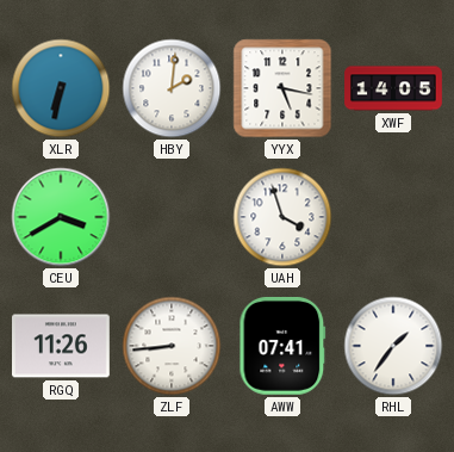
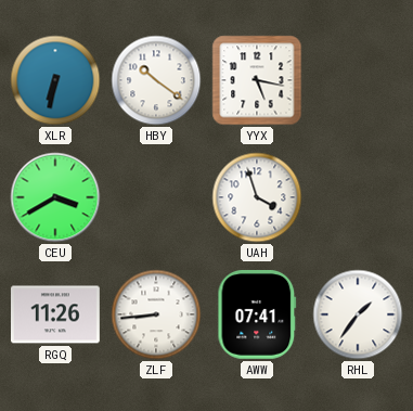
HBY: 2:01 -> 10:21 (156, 80)
XWF: 14:05 -> none (393, 88)
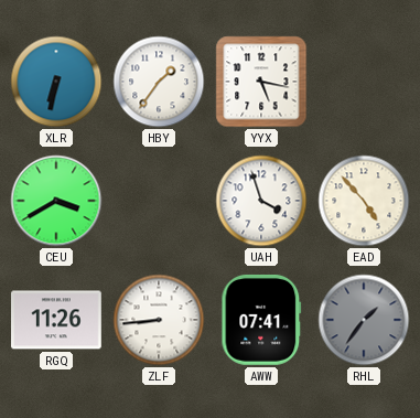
HBY: 10:21 -> 1:36 (159, 82)
EAD: none -> 4:53 (364, 201)
RHL dial: white -> grey (364, 320)
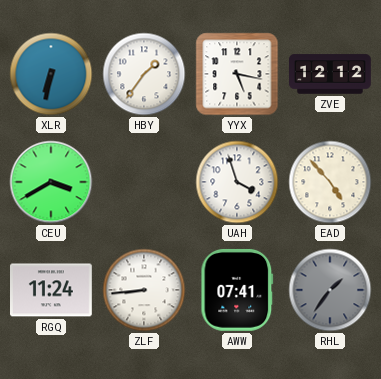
ZVE: none -> 12:12 (330, 74)
RGQ: 11:26 -> 11:24 (52, 290)
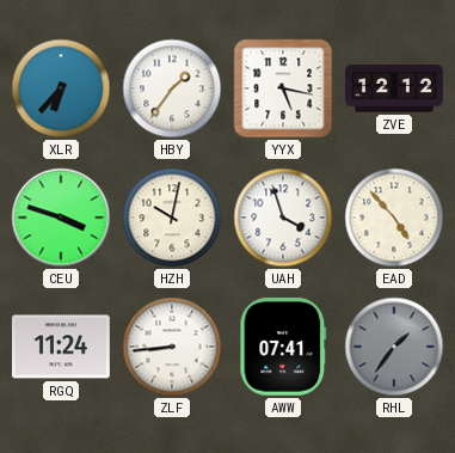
XLR: 6:32 -> 6:37 (61, 88)
CEU: 3:40 -> 3:48 (61, 218)
HZH: none -> 10:02 (172, 218)
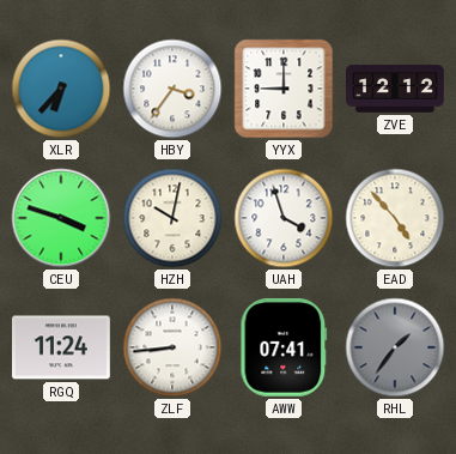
HBY: 1:36 -> 3:36 (172, 89)
YYX: 5:17 -> 9:00 (284, 89)
